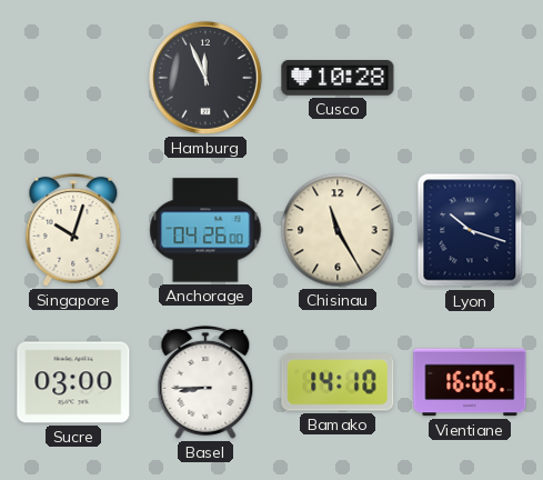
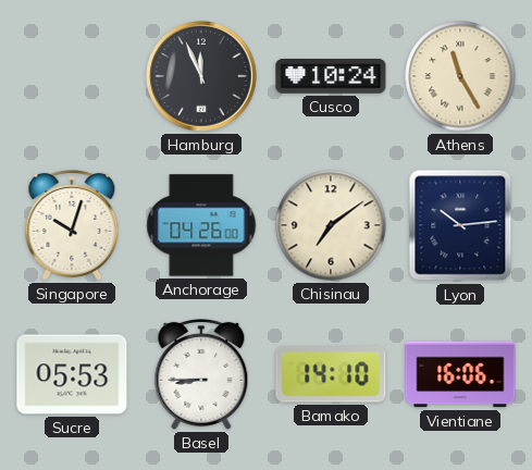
Cusco: 10:28 -> 10:24 (331, 77)
Athens: none -> 11:25 (460, 76)
Chisinau: 11:25 -> 7:09 (331, 225)
Lyon: 10:18 -> 10:14 (460, 225)
Sucre: 03:00 -> 05:53 (72, 374)
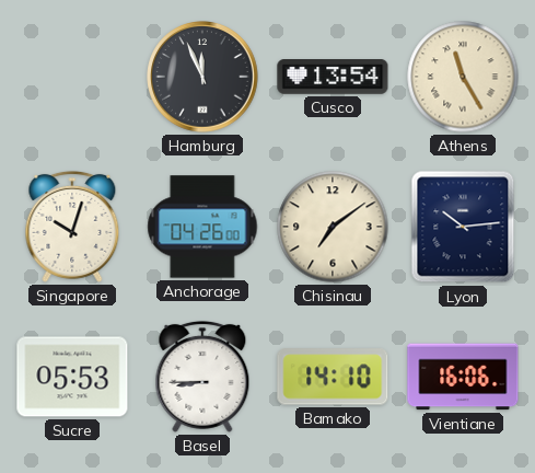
Cusco: 10:24 -> 13:54 (333, 78)
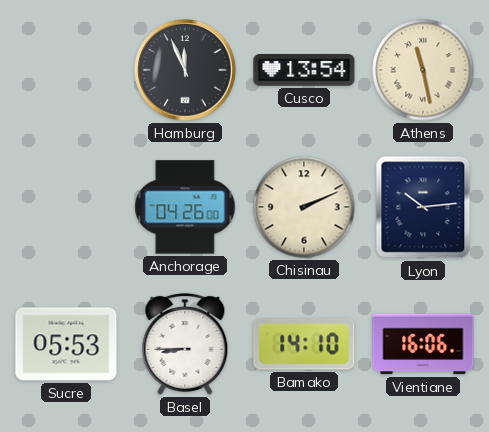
Athens: 11:25 -> 11:28 (423, 70)
Singapore: 10:03 -> none (72, 227)
Chisinau: 7:09 -> 2:11 (304, 207)
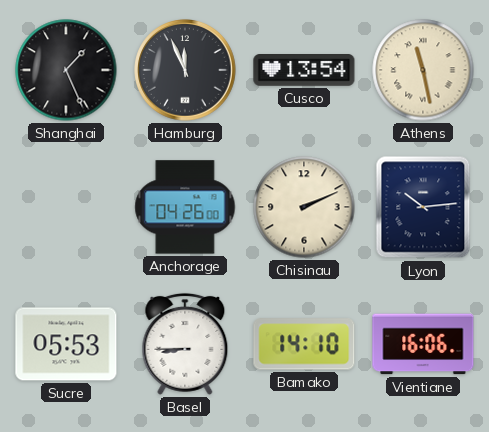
Shanghai: none -> 1:26 (66, 70)
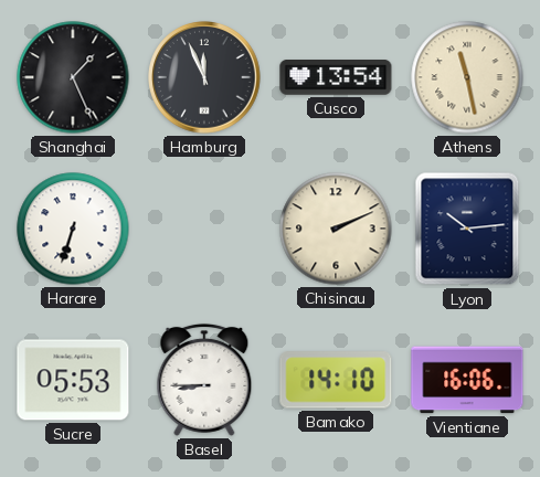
Harare: none -> 6:33 (73, 229)
Anchorage: 04:26 -> none (185, 207)
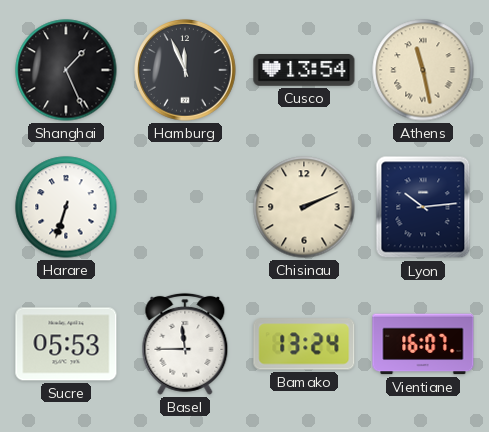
Basel: 8:45 -> 11:45 (185, 344)
Bamako: 14:10 -> 13:24 (304, 344)
Vientiane: 16:06 -> 16:07 (423, 344)
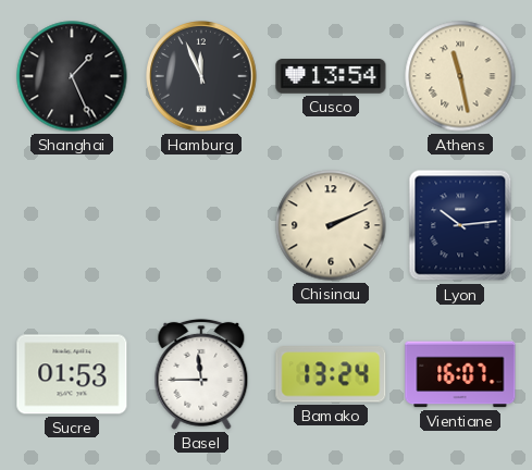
Harare: 6:33 -> none (66, 207)
Sucre: 05:53 -> 01:53 (72, 374)
